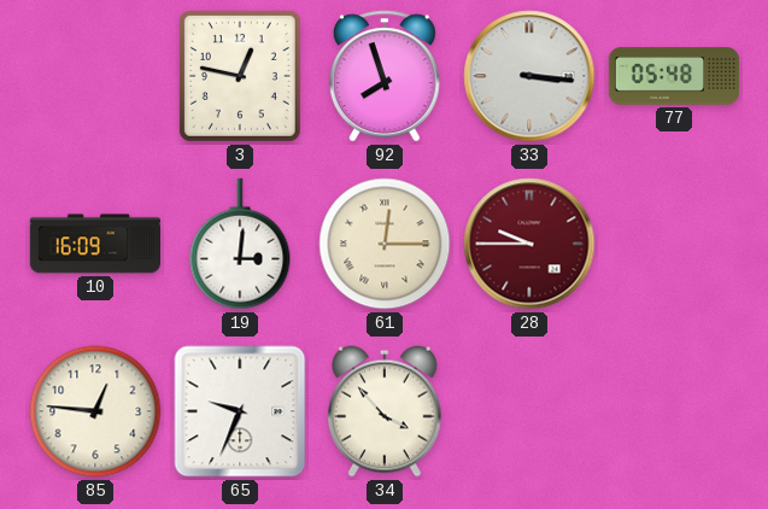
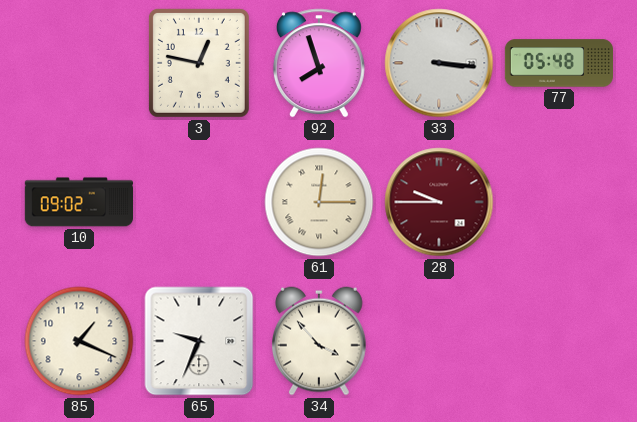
10: 16:09 -> 09:02 (78, 202)
19: 3:01 -> none (240, 244)
85: 12:46 -> 1:19 (79, 341)
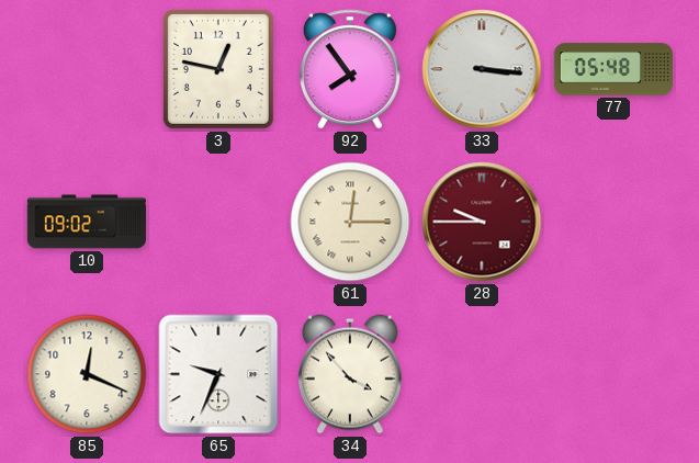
92: 7:57 -> 7:54 (350, 69)
85: 1:19 -> 12:19 (87, 374)
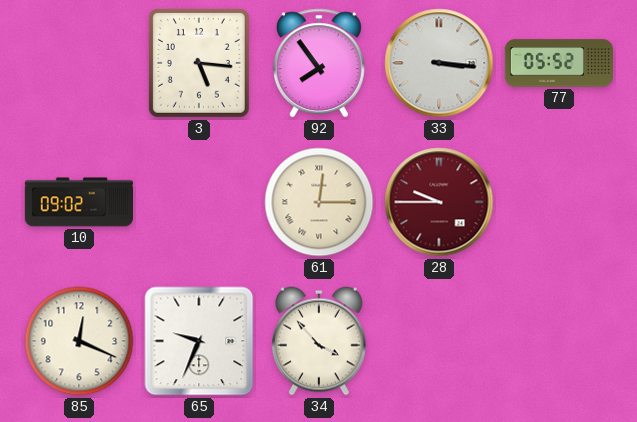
3: 12:47 -> 5:16 (199, 63)
77: 05:48 -> 05:52 (558, 63)
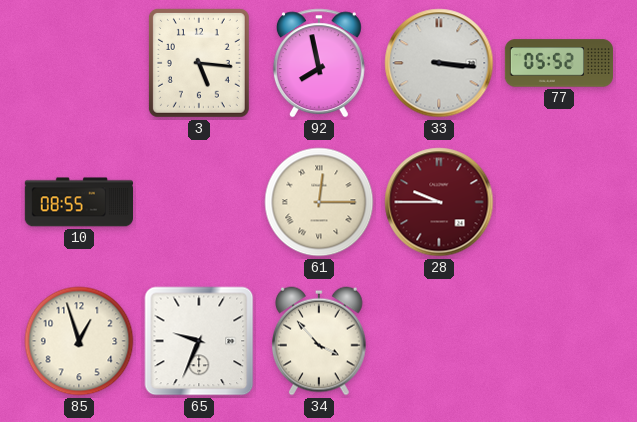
92: 7:54 -> 7:58 (319, 63)
10: 09:02 -> 08:55 (78, 202)
85: 12:19 -> 12:57 (79, 341)
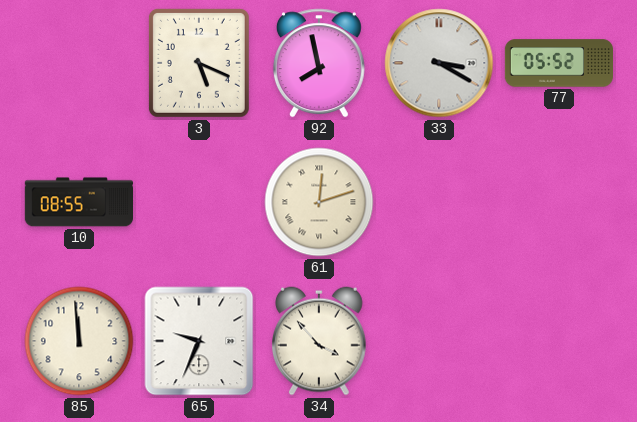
3: 5:16 -> 5:19 (199, 63)
33: 3:16 -> 3:20 (439, 63)
61: 12:15 -> 12:12 (319, 202)
28: 9:45 -> none (439, 202)
85: 12:57 -> 11:59 (79, 341)
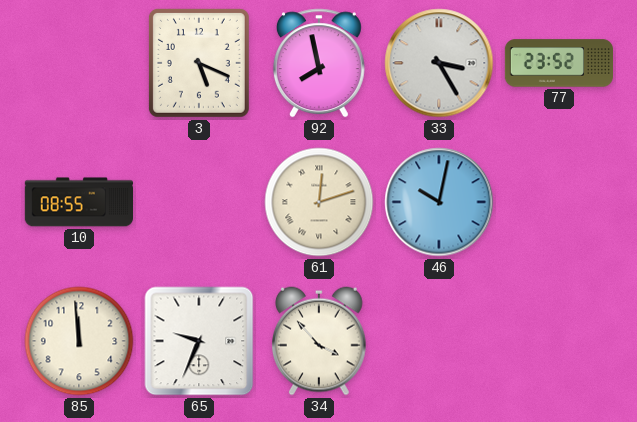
33: 3:20 -> 3:25 (439, 63)
77: 05:52 -> 23:52 (558, 63)
46: none -> 10:02 (439, 202)
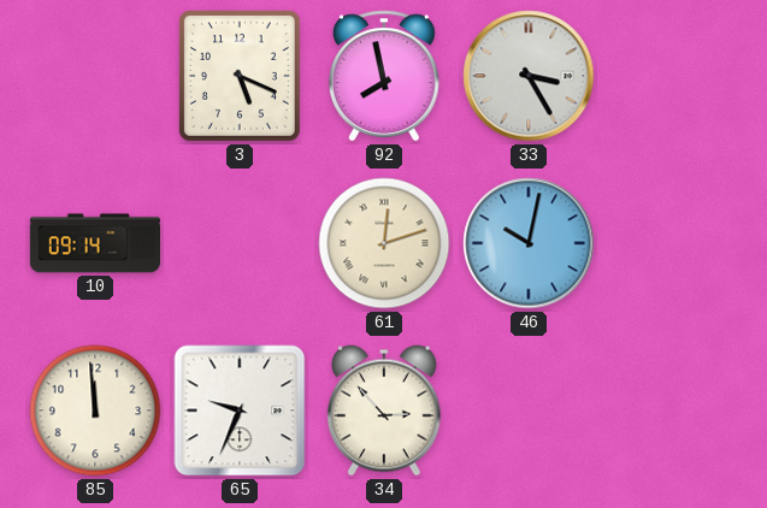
77: 23:52 -> none (558, 63)
10: 08:55 -> 09:14 (94, 243)
34: 3:53 -> 2:53 (384, 410)
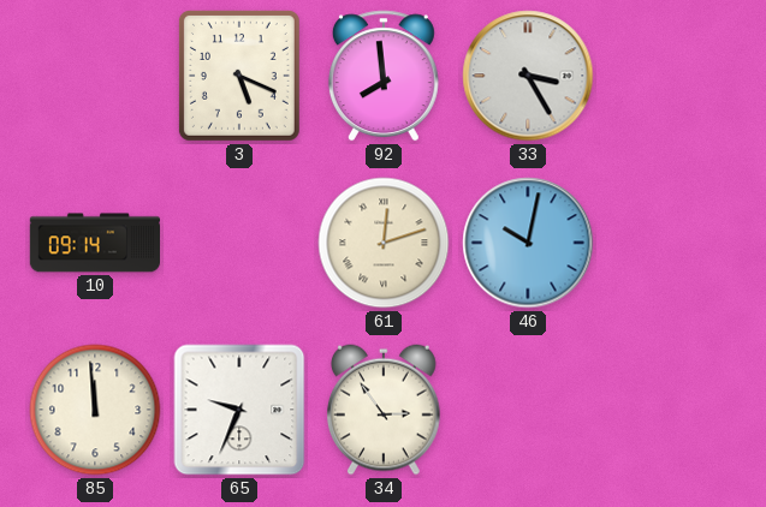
92: 7:58 -> 7:59 (384, 76)
34: 2:53 -> 2:54 (384, 410)
